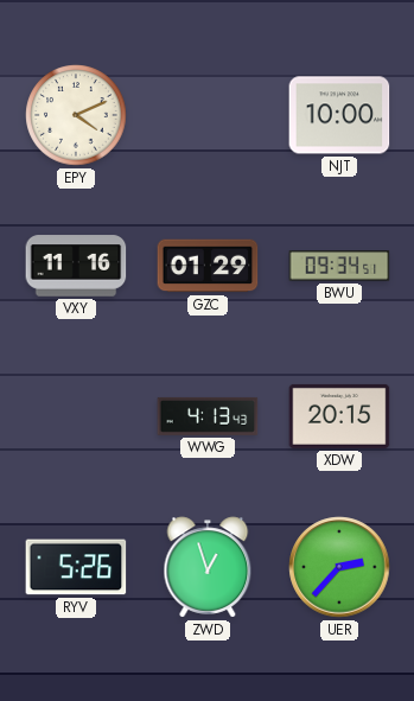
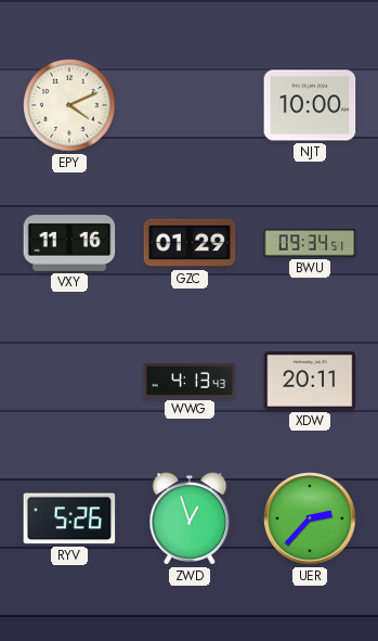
XDW: 20:15 -> 20:11 (310, 381)
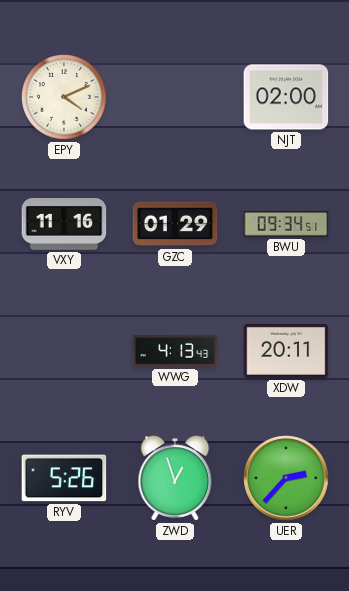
NJT: 10:00 -> 02:00 (286, 97)
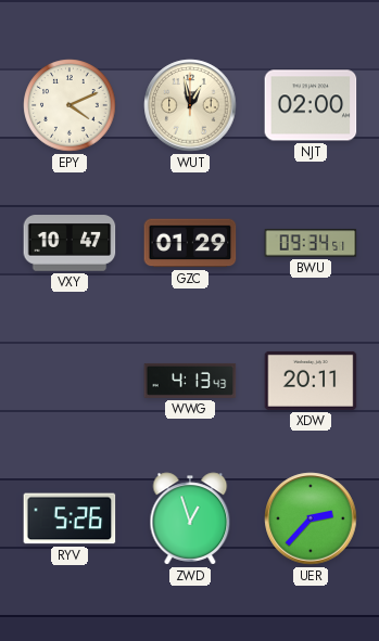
WUT: none -> 12:58 (190, 105)
VXY: 11:16 -> 10:47 (70, 243)
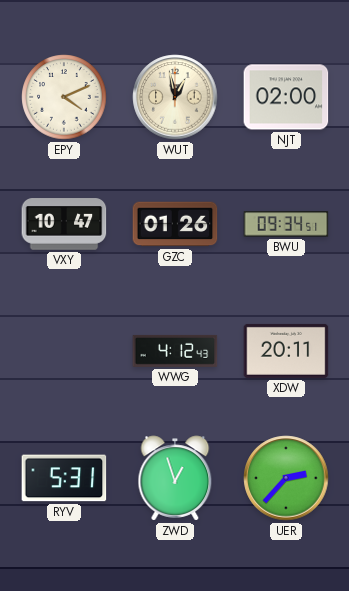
GZC: 01:29 -> 01:26 (175, 224)
WWG: 4:13 -> 4:12 (175, 351)
RYV: 5:26 -> 5:31 (64, 478)
